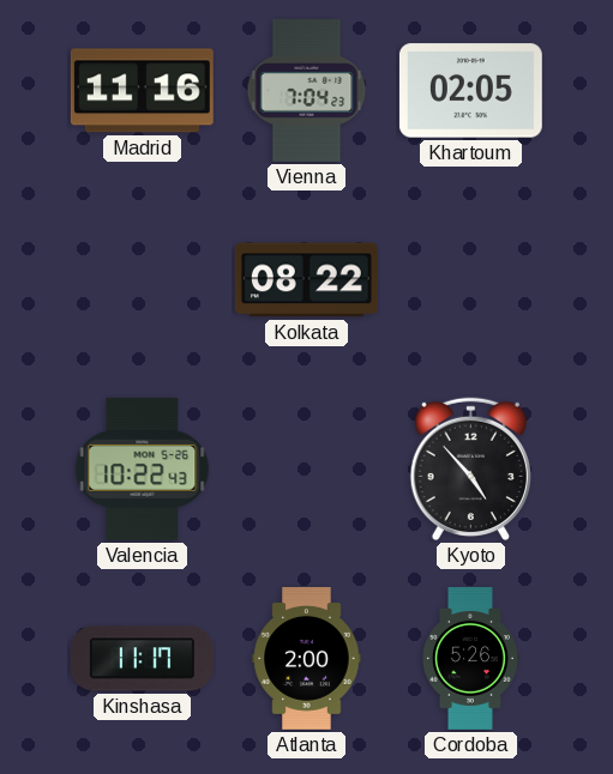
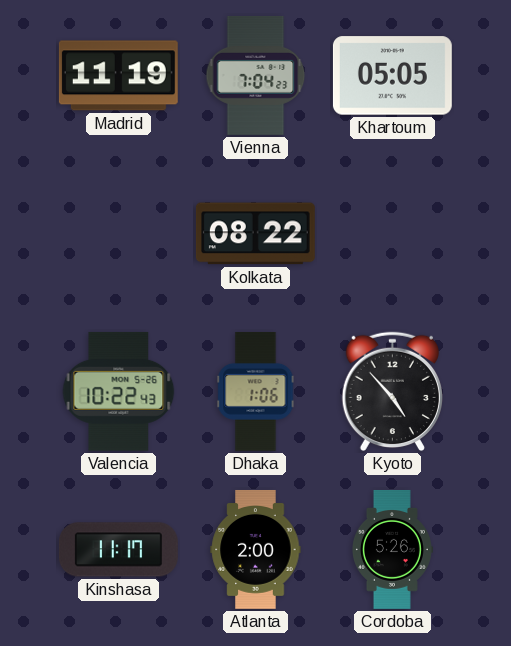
Madrid: 11:16 -> 11:19 (118, 76)
Khartoum: 02:05 -> 05:05 (392, 76)
Dhaka: none -> 1:06 (256, 391)
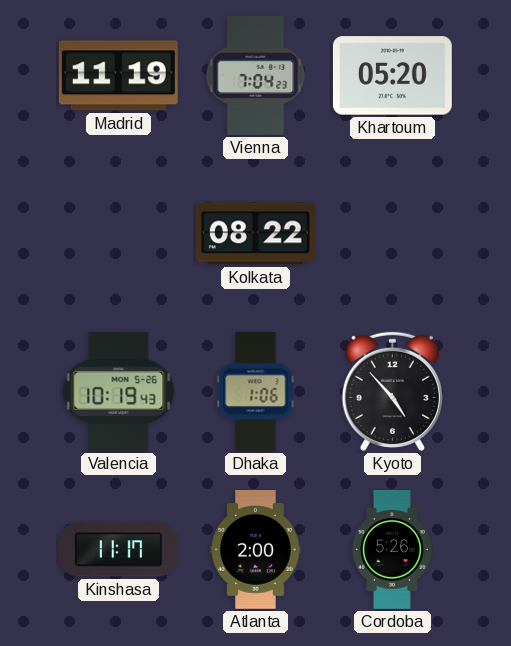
Khartoum: 05:05 -> 05:20 (392, 76)
Valencia: 10:22 -> 10:19 (119, 391)
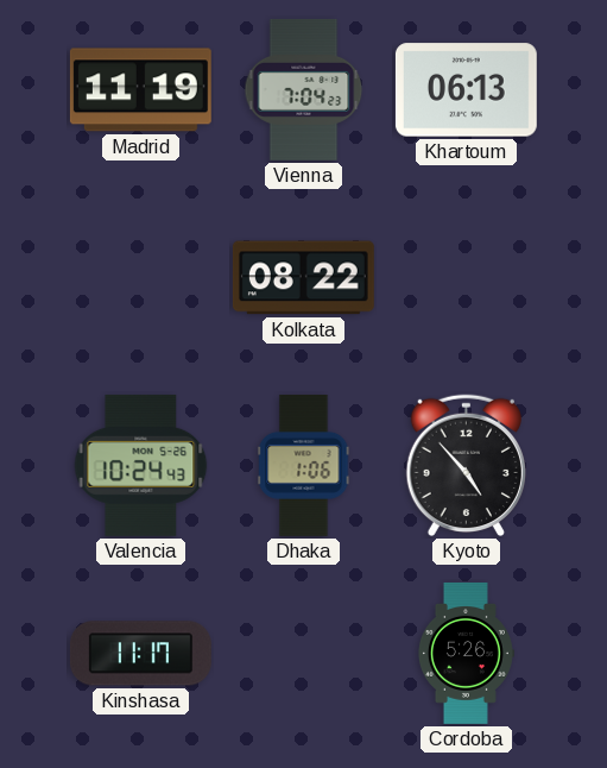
Khartoum: 05:20 -> 06:13 (466, 90)
Valencia: 10:19 -> 10:24 (141, 465)
Atlanta: 2:00 -> none (256, 550)
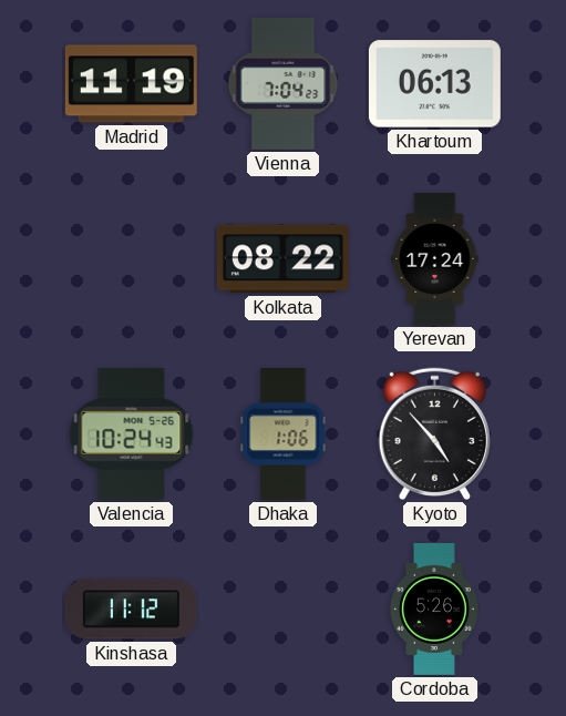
Yerevan: none -> 17:24 (435, 259)
Kinshasa: 11:17 -> 11:12 (131, 610)
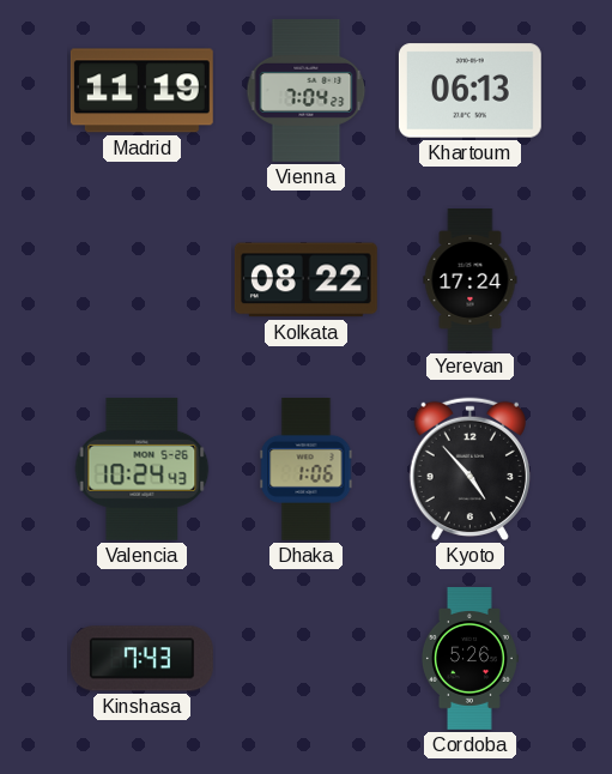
Kinshasa: 11:12 -> 7:43 (141, 659)
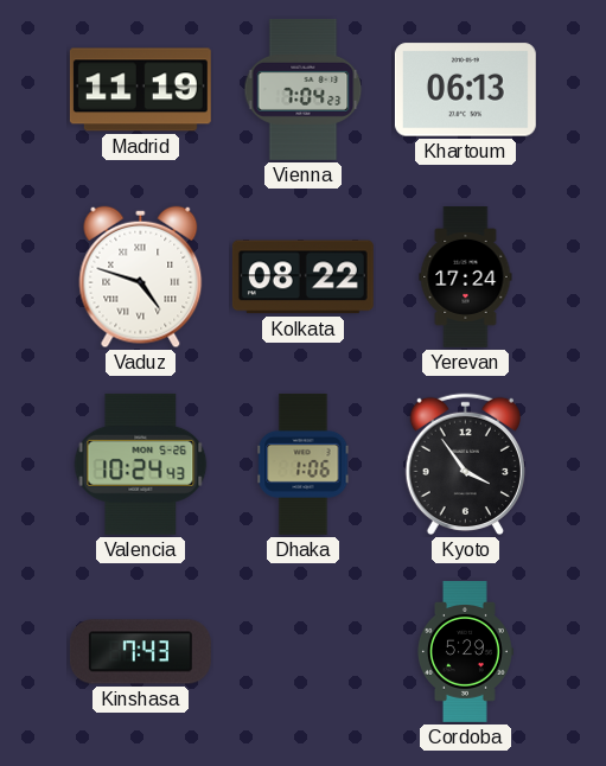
Vaduz: none -> 4:48 (141, 277)
Kyoto: 4:53 -> 3:54 (465, 465)
Cordoba: 5:26 -> 5:29 (465, 652)
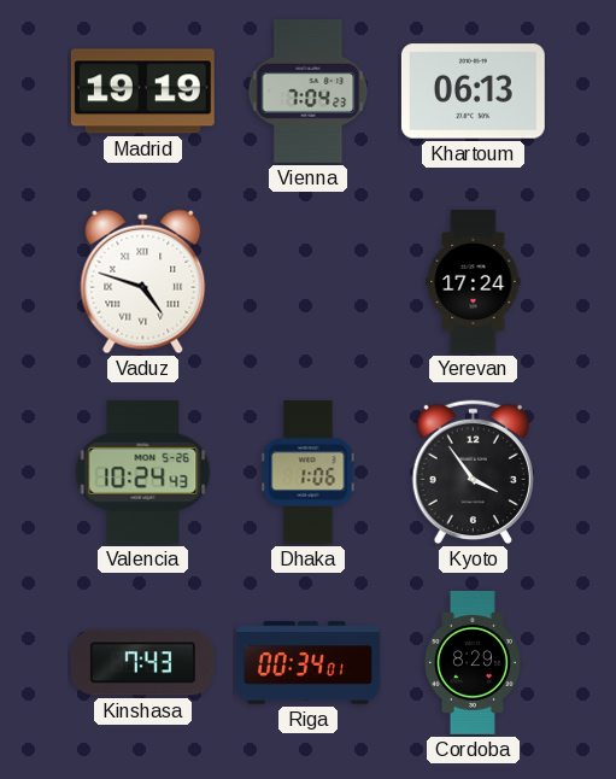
Madrid: 11:19 -> 19:19 (142, 92)
Kolkata: 08:22 -> none (302, 277)
Riga: none -> 00:34 (309, 663)
Cordoba: 5:29 -> 8:29 (473, 663)
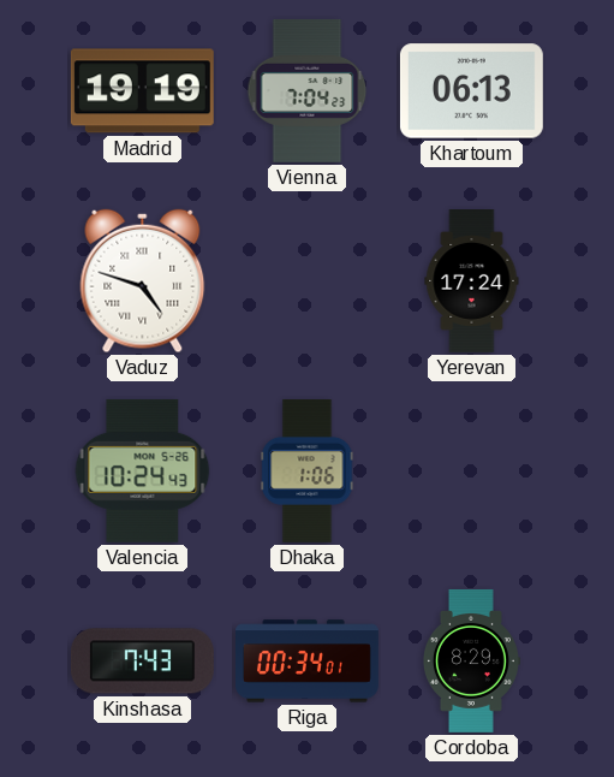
Kyoto: 3:54 -> none (473, 473)
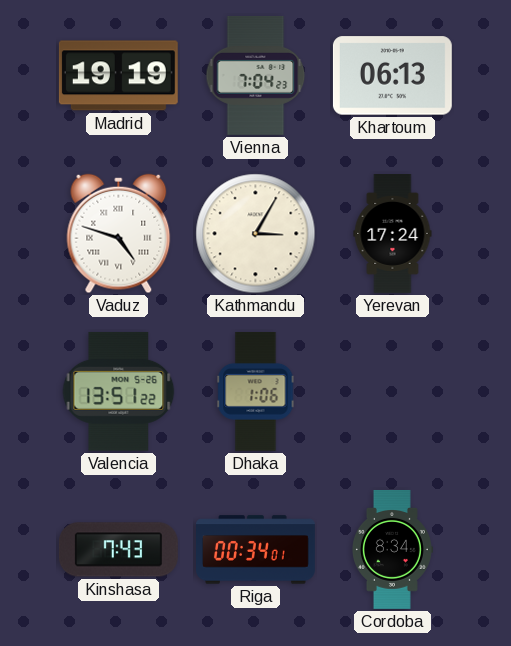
Kathmandu: none -> 3:05 (256, 234)
Valencia: 10:24 -> 13:51 (119, 391)
Cordoba: 8:29 -> 8:34 (392, 550)
